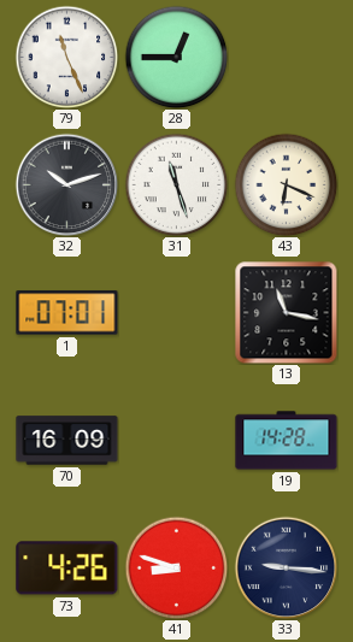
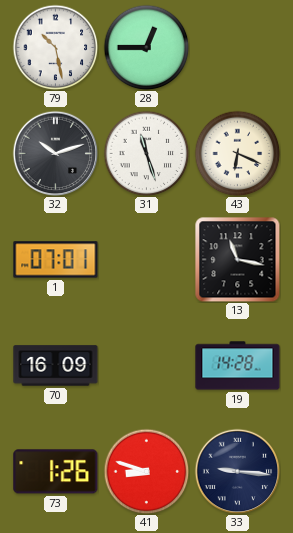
79: 11:26 -> 10:28 (55, 47)
73: 4:26 -> 1:26 (56, 472)
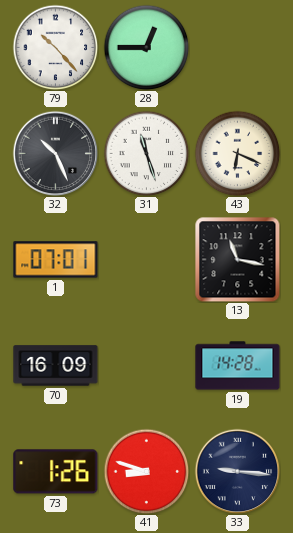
79: 10:28 -> 10:23 (55, 47)
32: 10:12 -> 10:26 (55, 153)
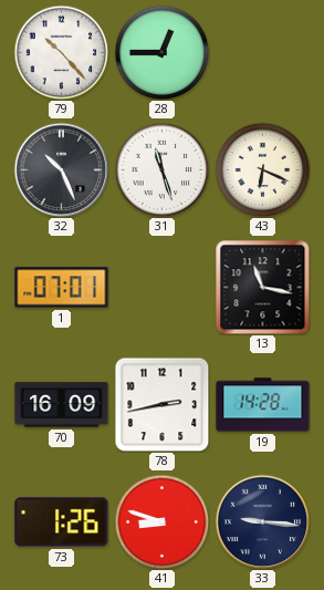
78: none -> 2:43 (161, 404)
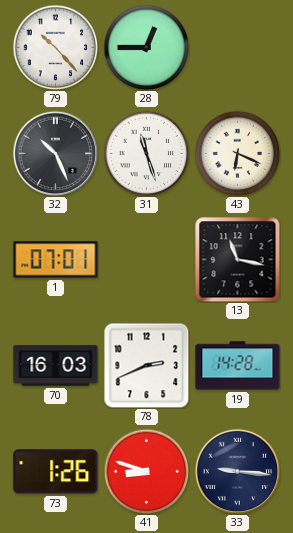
70: 16:09 -> 16:03 (56, 366)
78: 2:43 -> 2:41 (146, 365)
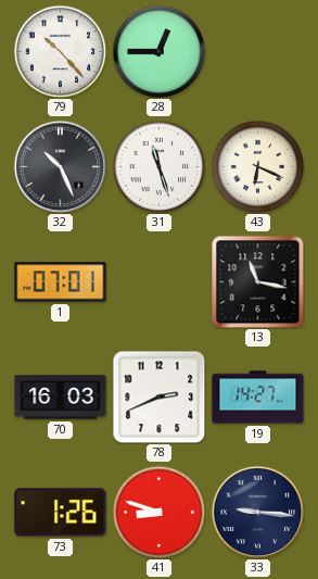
19: 14:28 -> 14:27 (258, 398)
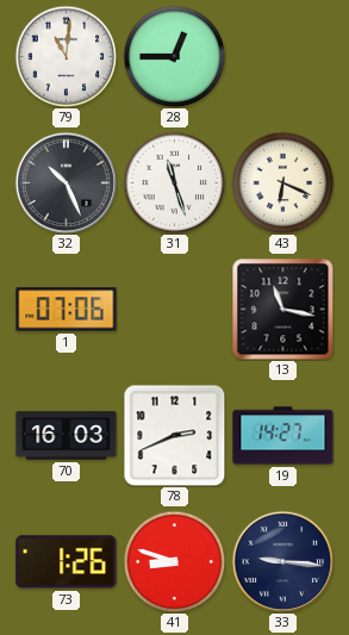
79: 10:23 -> 11:01 (66, 56)
1: 07:01 -> 07:06 (67, 310)
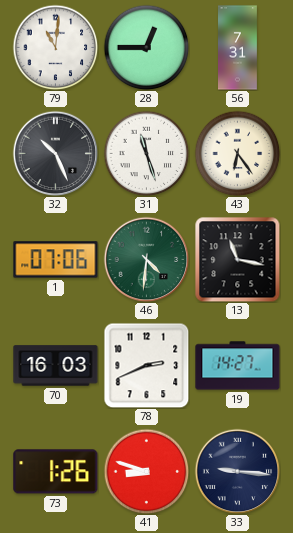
56: none -> 7:31 (238, 48)
43: 6:19 -> 6:24 (237, 153)
46: none -> 4:31 (146, 259)
